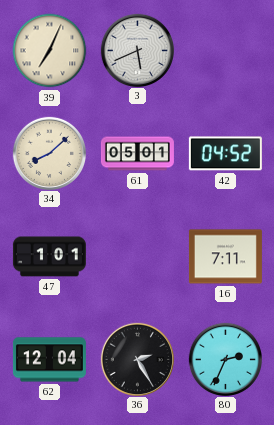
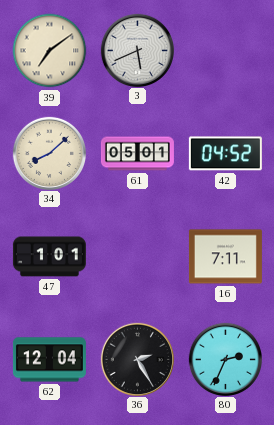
39: 7:04 -> 7:09 (50, 51)
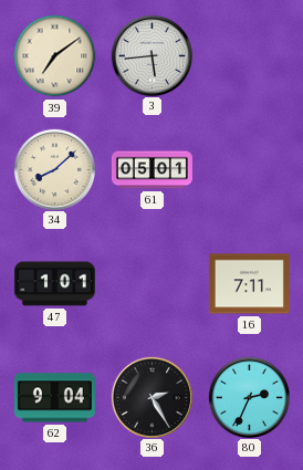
3: 5:41 -> 5:44 (151, 55)
42: 04:52 -> none (225, 154)
62: 12:04 -> 9:04 (54, 398)
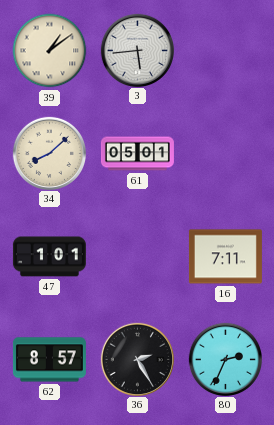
39: 7:09 -> 1:09 (50, 51)
62: 9:04 -> 8:57 (49, 360)
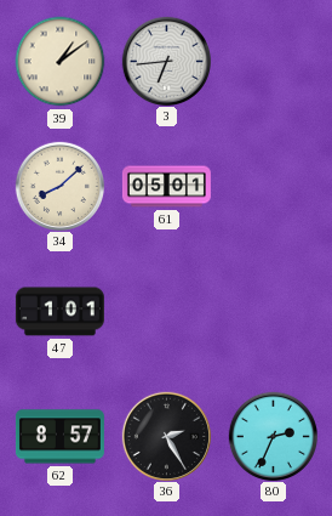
3: 5:44 -> 6:44 (166, 61)
16: 7:11 -> none (225, 257)
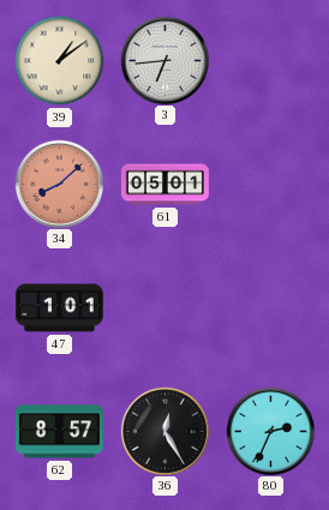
34 dial: cream -> salmon (59, 184)
36: 2:25 -> 12:25 (164, 431)
